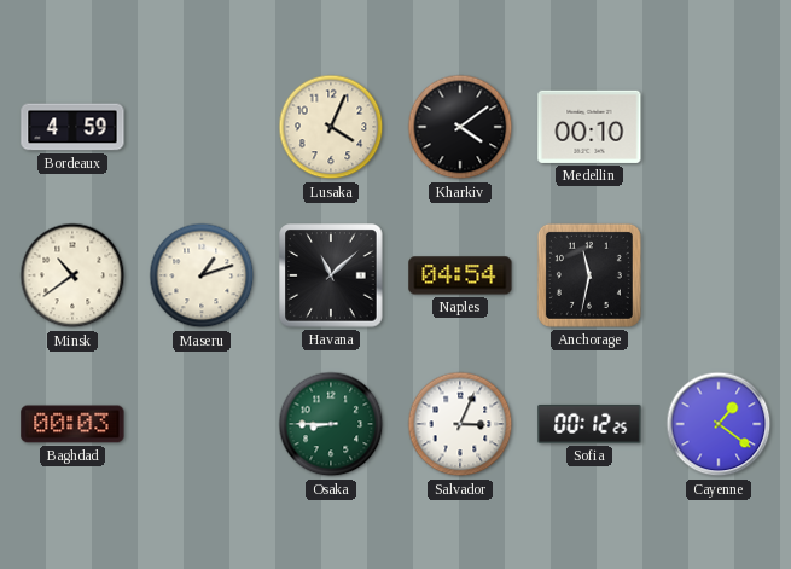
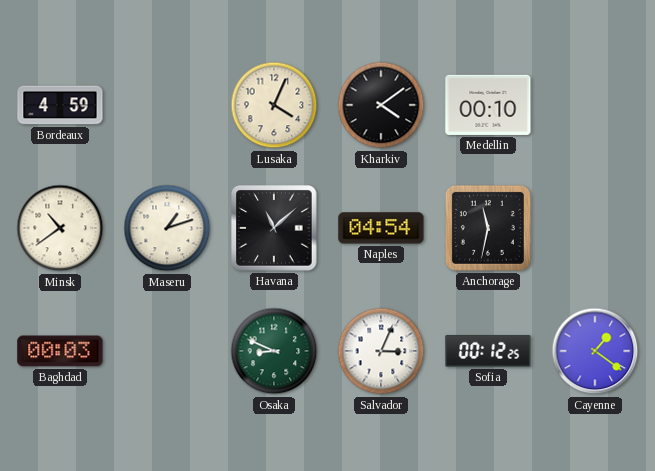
Osaka: 8:45 -> 8:49 (274, 351)
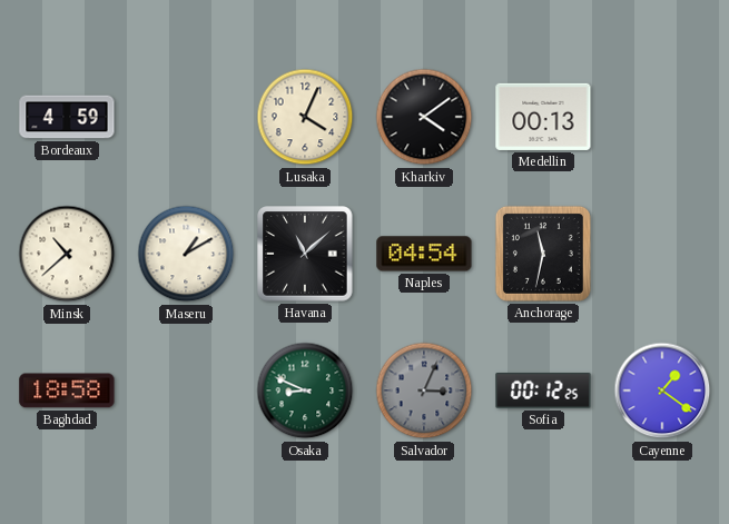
Medellin: 00:10 -> 00:13 (543, 117)
Minsk: 10:39 -> 10:38 (67, 254)
Maseru: 1:12 -> 1:10 (186, 254)
Baghdad: 00:03 -> 18:58 (67, 390)
Salvador dial: white -> grey (424, 390)
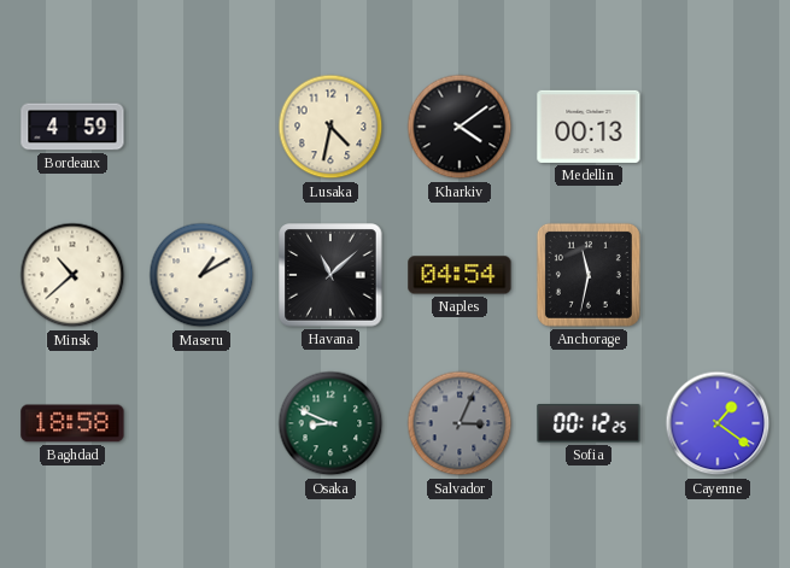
Lusaka: 4:04 -> 4:32 (330, 127)
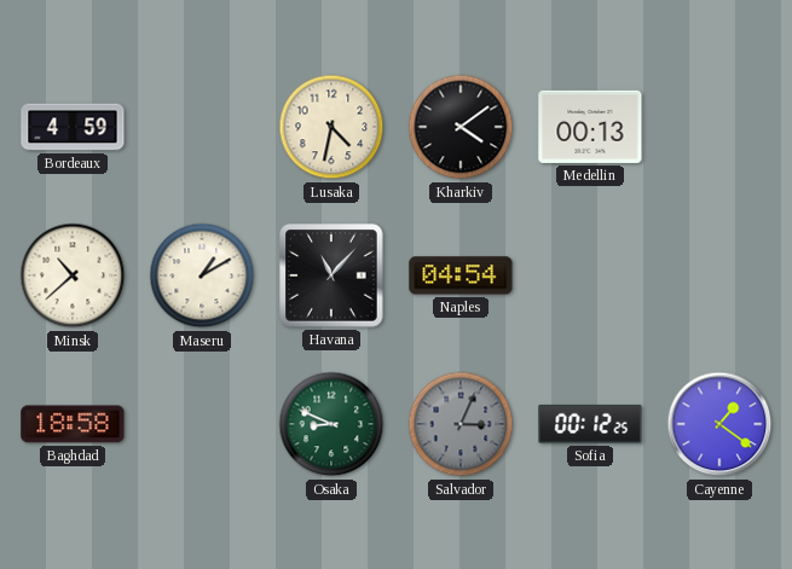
Havana: 11:08 -> 11:07 (331, 275)
Anchorage: 11:32 -> none (589, 275)
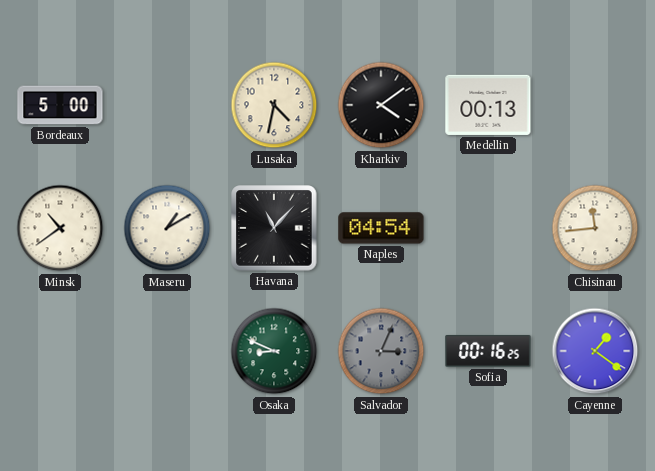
Bordeaux: 4:59 -> 5:00 (60, 105)
Minsk: 10:38 -> 10:39 (60, 228)
Chisinau: none -> 11:44 (595, 228)
Baghdad: 18:58 -> none (73, 424)
Sofia: 00:12 -> 00:16 (488, 351)
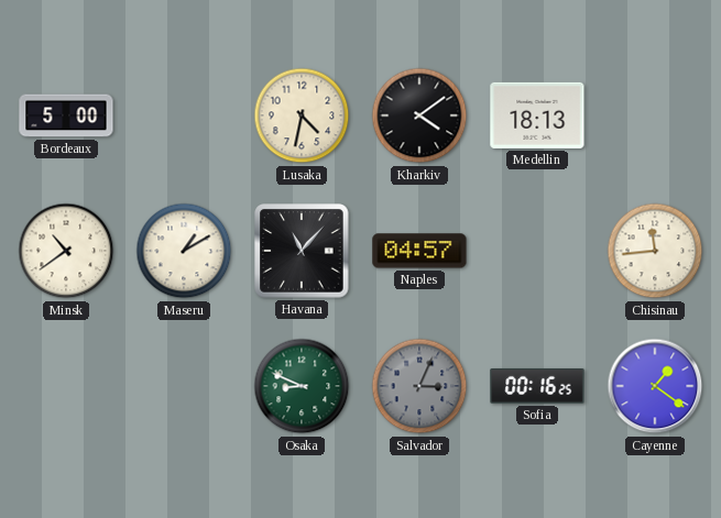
Medellin: 00:13 -> 18:13 (537, 115)
Naples: 04:54 -> 04:57 (419, 251)
